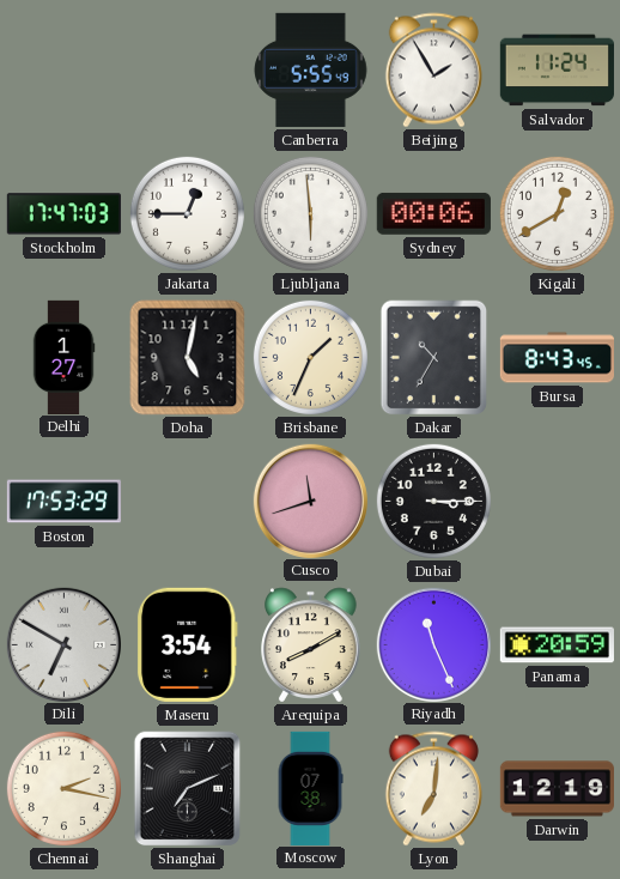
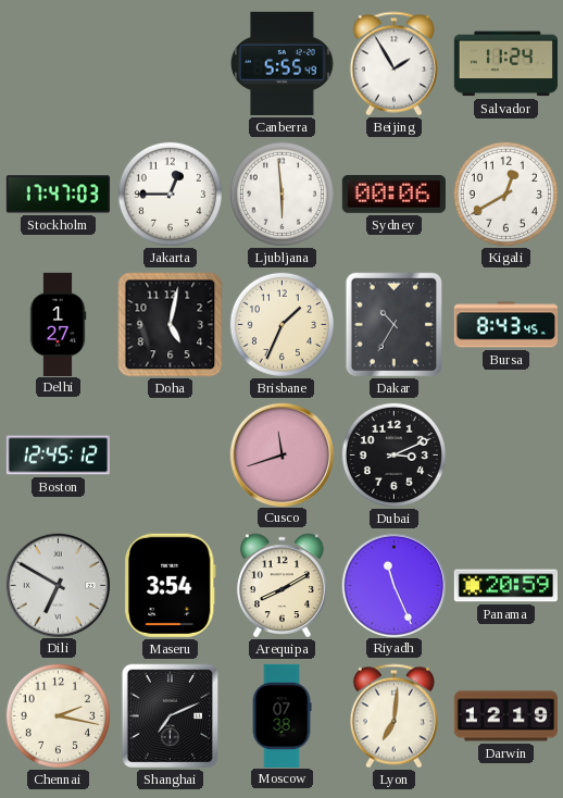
Boston: 17:53 -> 12:45 (58, 456)
Dubai: 3:15 -> 3:11 (393, 454)
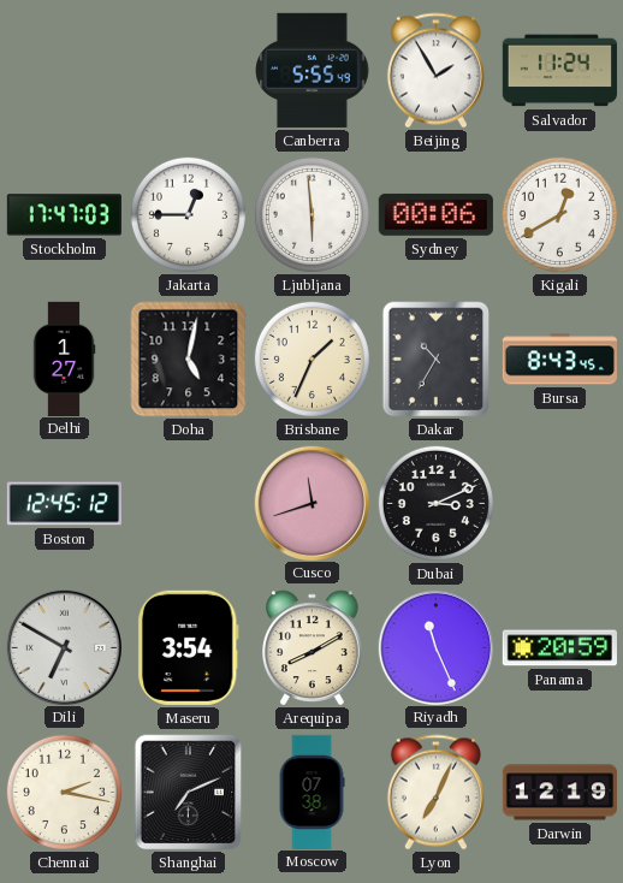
Lyon: 7:01 -> 7:04 (435, 793)
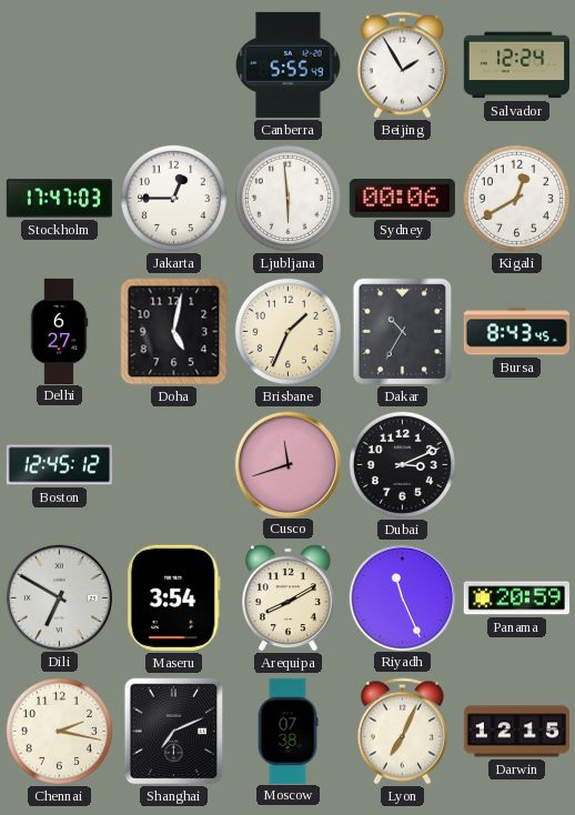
Salvador: 11:24 -> 12:24 (516, 66)
Delhi: 1:27 -> 6:27 (59, 331)
Darwin: 12:19 -> 12:15 (516, 732)
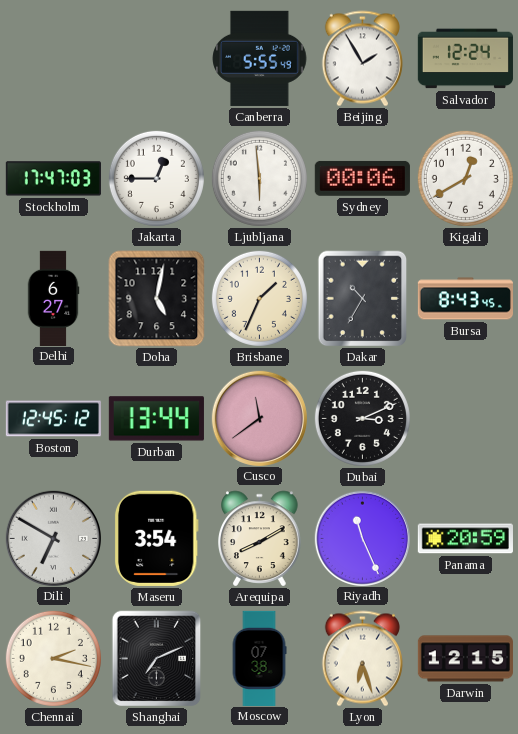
Durban: none -> 13:44 (156, 419)
Cusco: 11:42 -> 11:39 (259, 418)
Lyon: 7:04 -> 6:27 (362, 659)
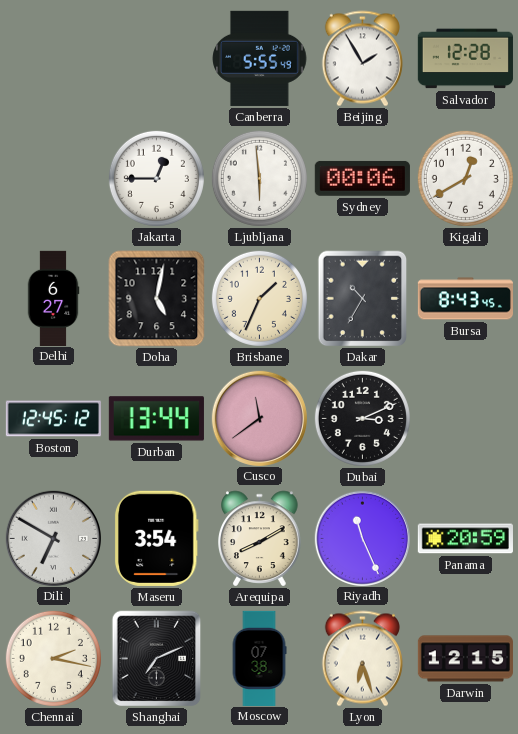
Salvador: 12:24 -> 12:28 (465, 59)
Stockholm: 17:47 -> none (53, 179)
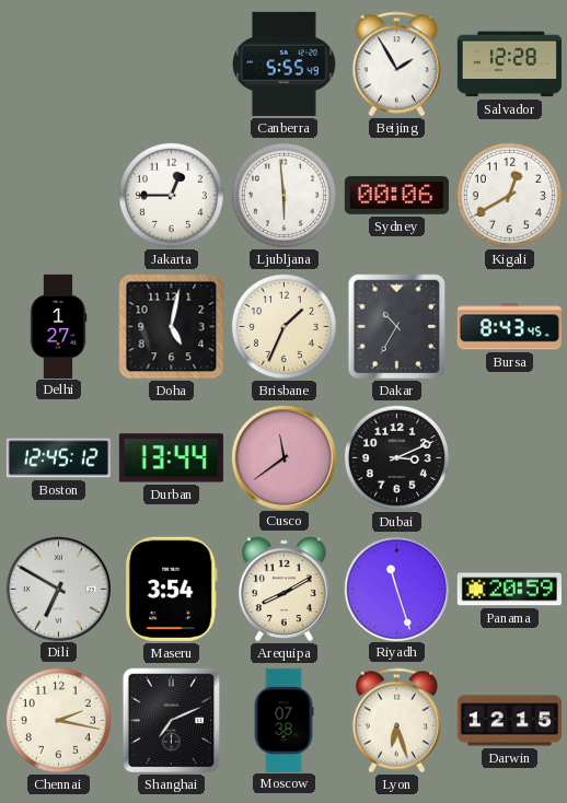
Delhi: 6:27 -> 1:27 (58, 326)
Riyadh: 11:26 -> 11:27 (396, 589)
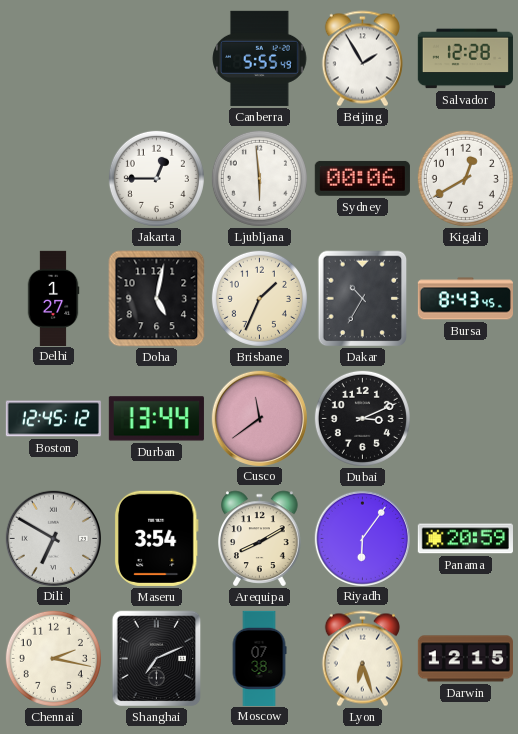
Riyadh: 11:27 -> 6:06 (362, 538)
